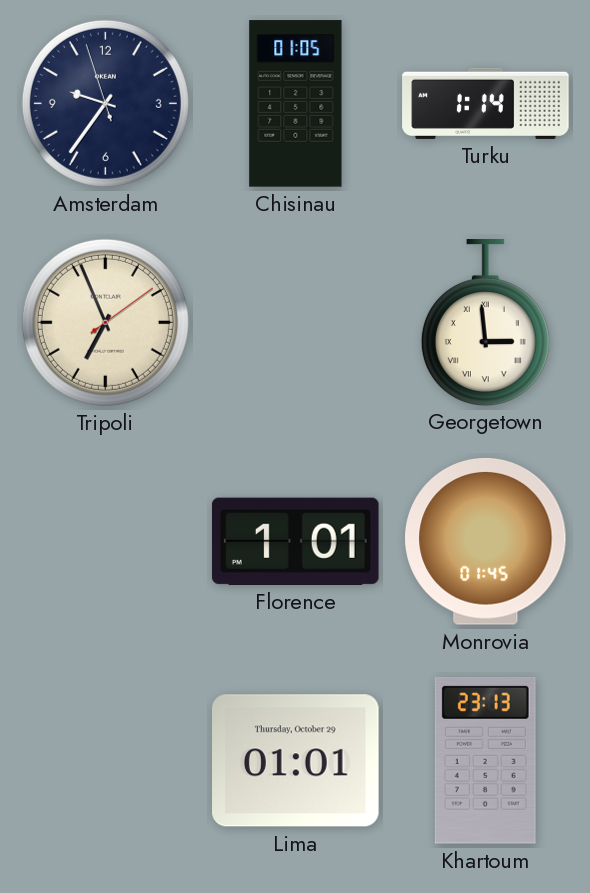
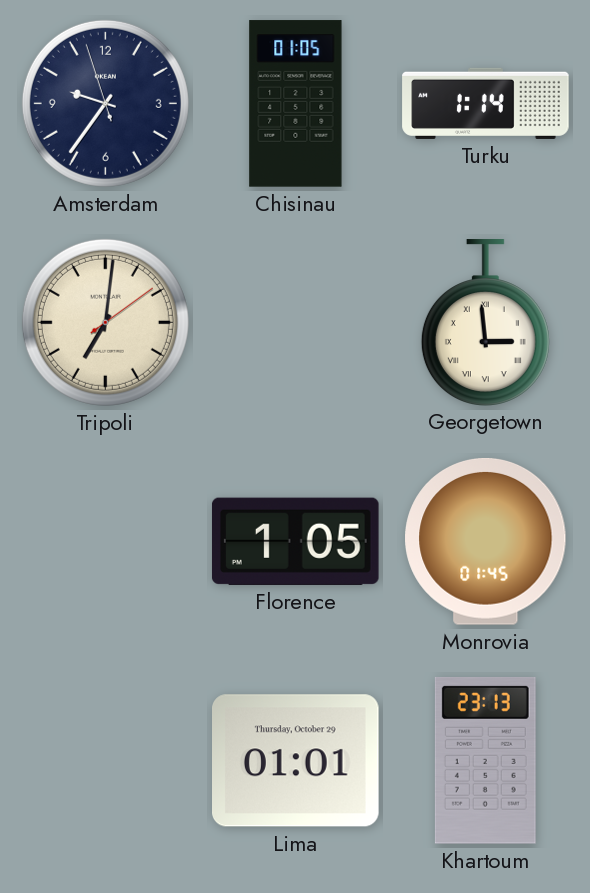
Tripoli: 6:56 -> 7:01 (105, 322)
Florence: 1:01 -> 1:05 (295, 541)
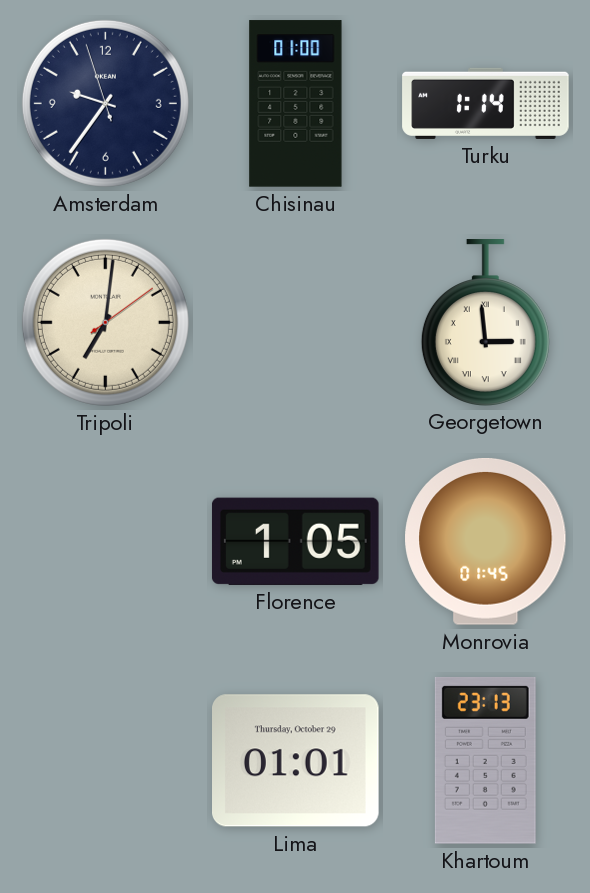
Chisinau: 01:05 -> 01:00 (296, 104)
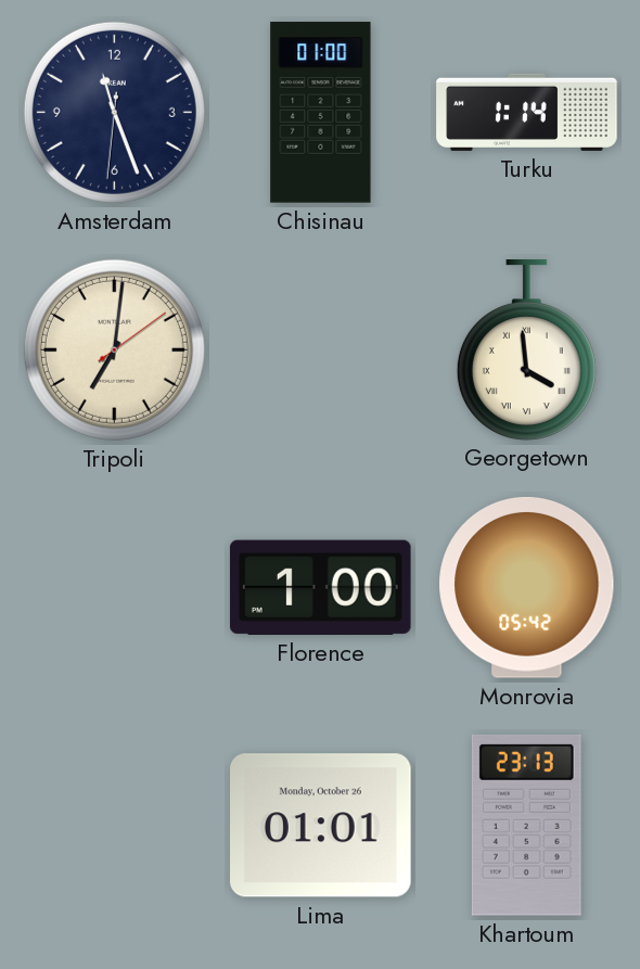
Amsterdam: 9:35 -> 11:26 (114, 112)
Georgetown: 2:59 -> 3:59 (526, 349)
Florence: 1:05 -> 1:00 (320, 587)
Monrovia: 01:45 -> 05:42 (527, 588)
Lima date: Thursday, October 29 -> Monday, October 26 (321, 826)
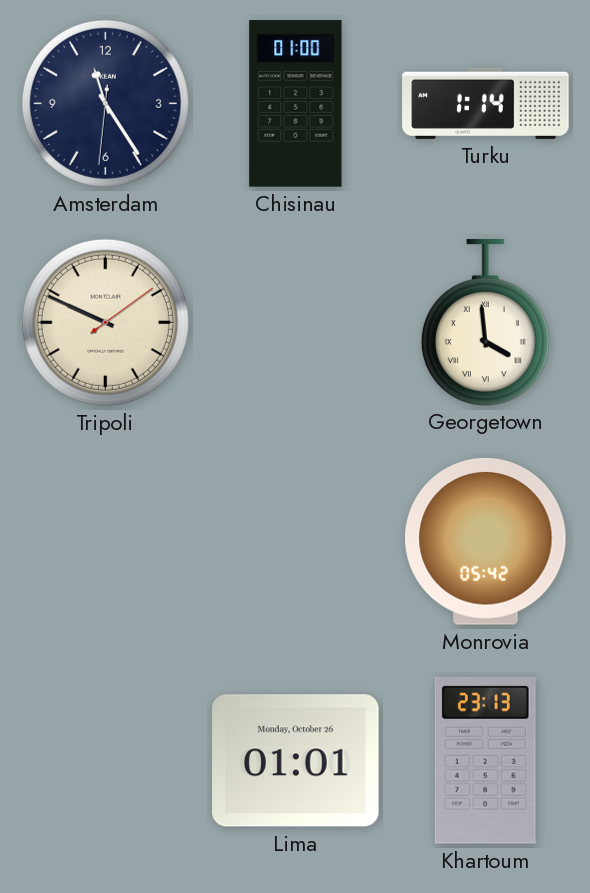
Amsterdam: 11:26 -> 11:24 (105, 103)
Tripoli: 7:01 -> 9:49 (105, 322)
Florence: 1:00 -> none (320, 587)
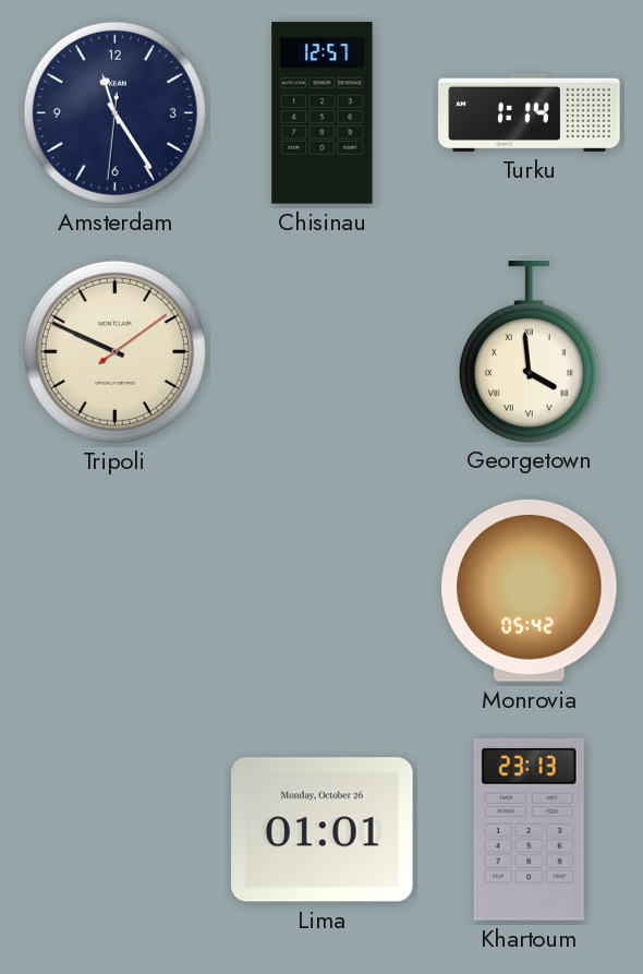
Chisinau: 01:00 -> 12:57 (323, 113)
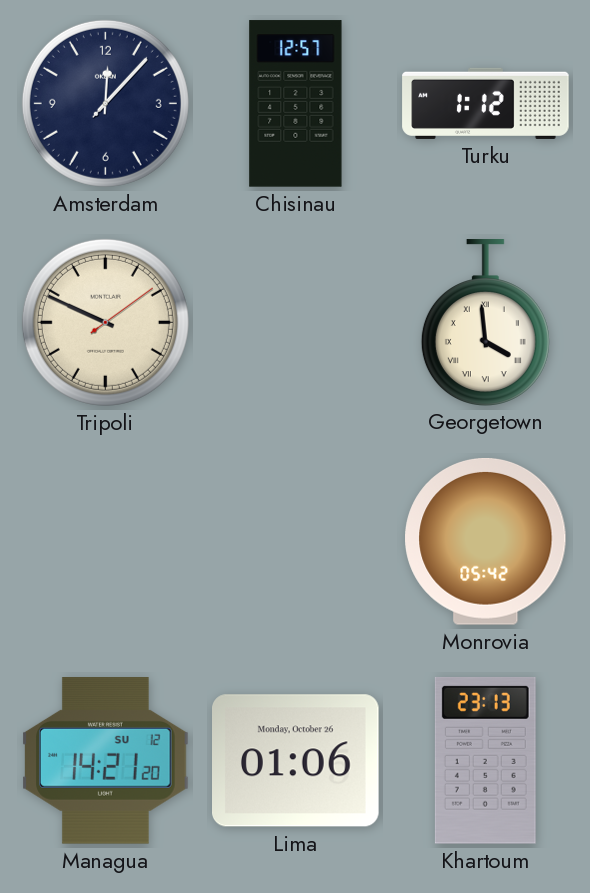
Amsterdam: 11:24 -> 12:07 (105, 103)
Turku: 1:14 -> 1:12 (486, 103)
Managua: none -> 14:21 (106, 761)
Lima: 01:01 -> 01:06 (296, 761)
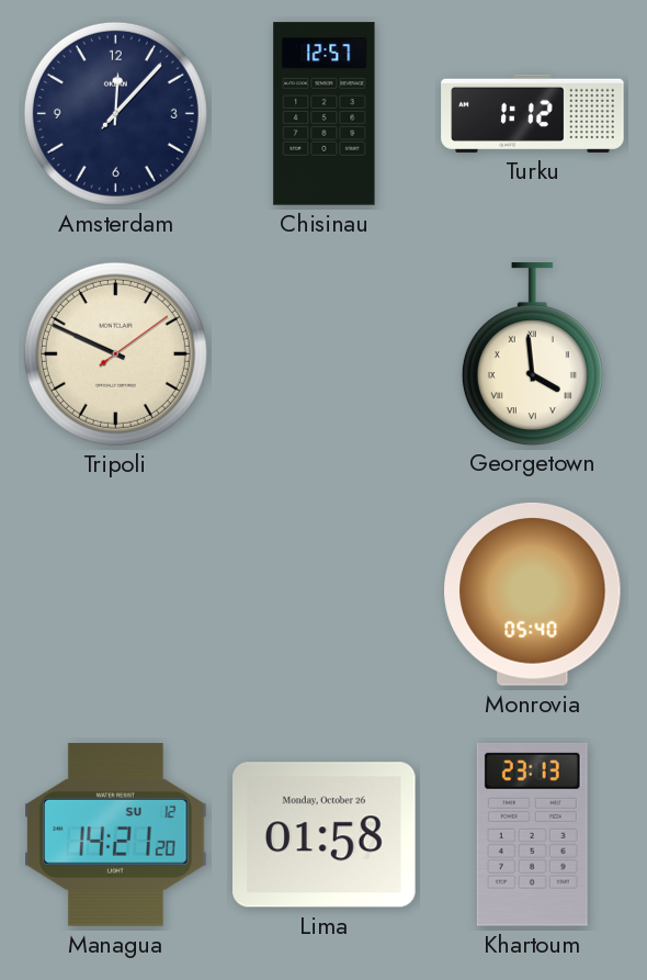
Monrovia: 05:42 -> 05:40 (533, 595)
Lima: 01:06 -> 01:58 (325, 835)
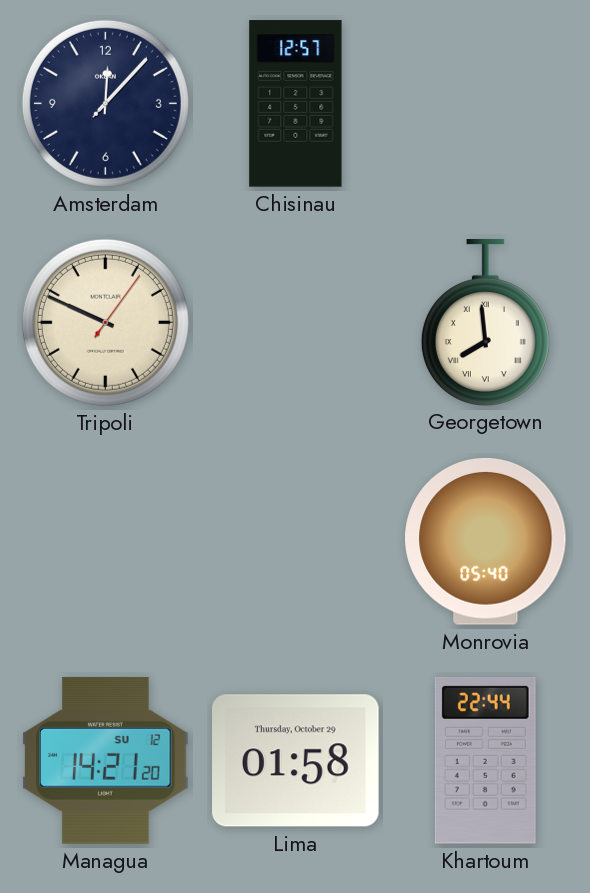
Turku: 1:12 -> none (533, 113)
Tripoli: 9:49:09 -> 9:49:06 (105, 322)
Georgetown: 3:59 -> 7:59 (485, 322)
Lima date: Monday, October 26 -> Thursday, October 29 (296, 761)
Khartoum: 23:13 -> 22:44 (485, 760)
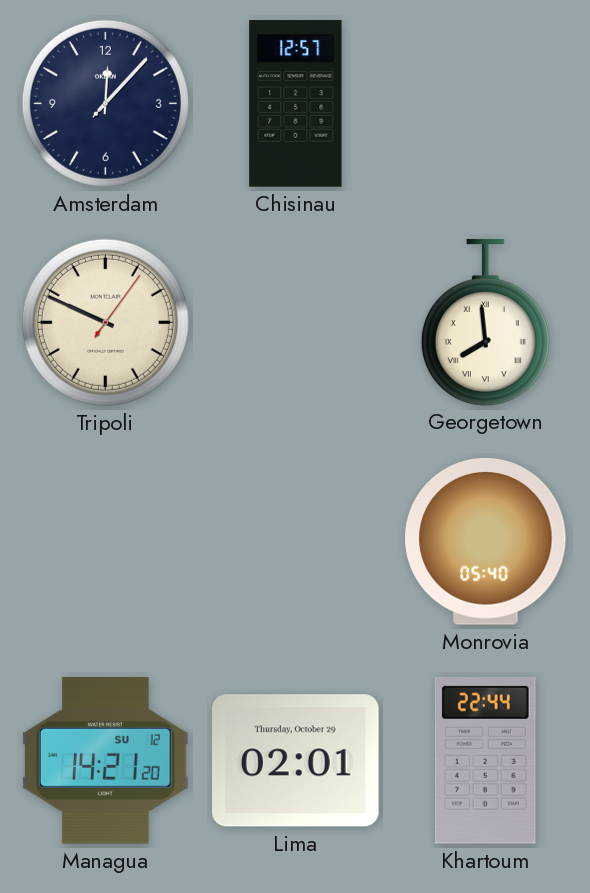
Lima: 01:58 -> 02:01 (296, 761)
